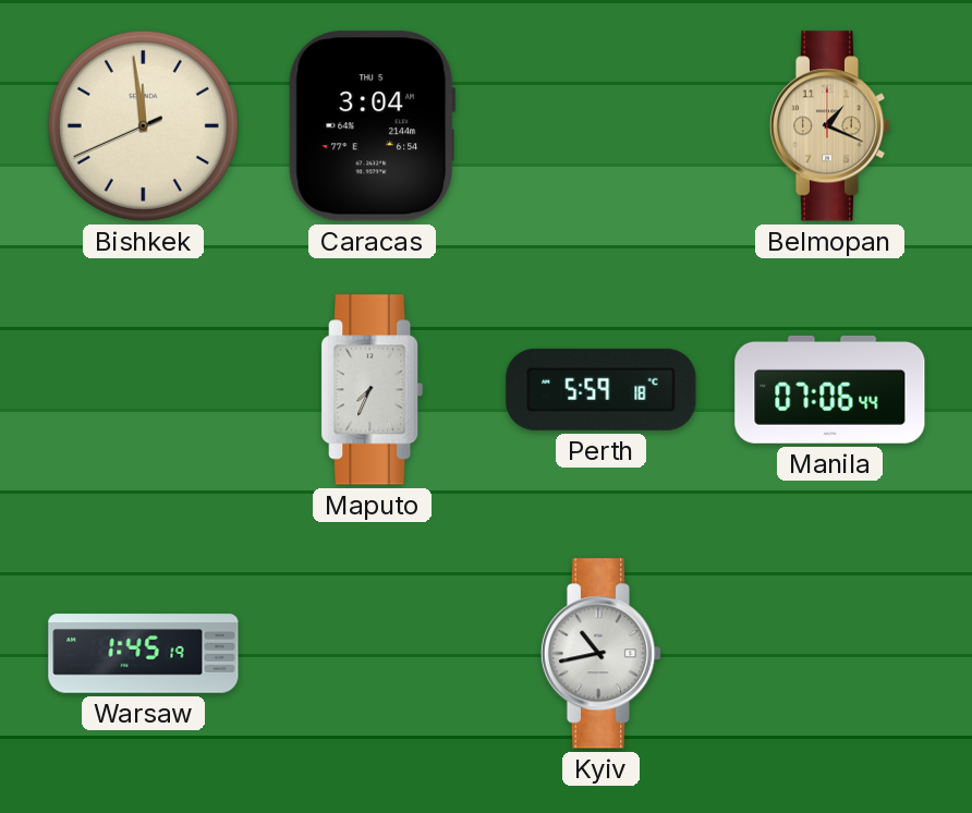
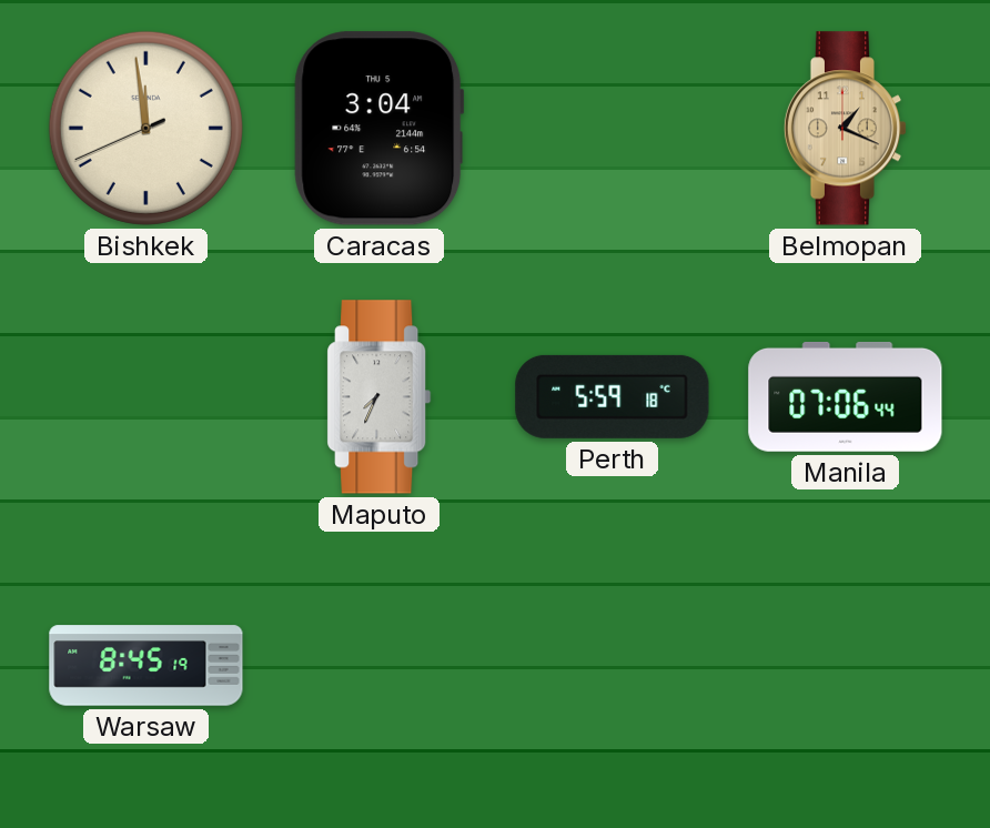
Warsaw: 1:45 -> 8:45 (147, 666)
Kyiv: 10:43 -> none (602, 654)
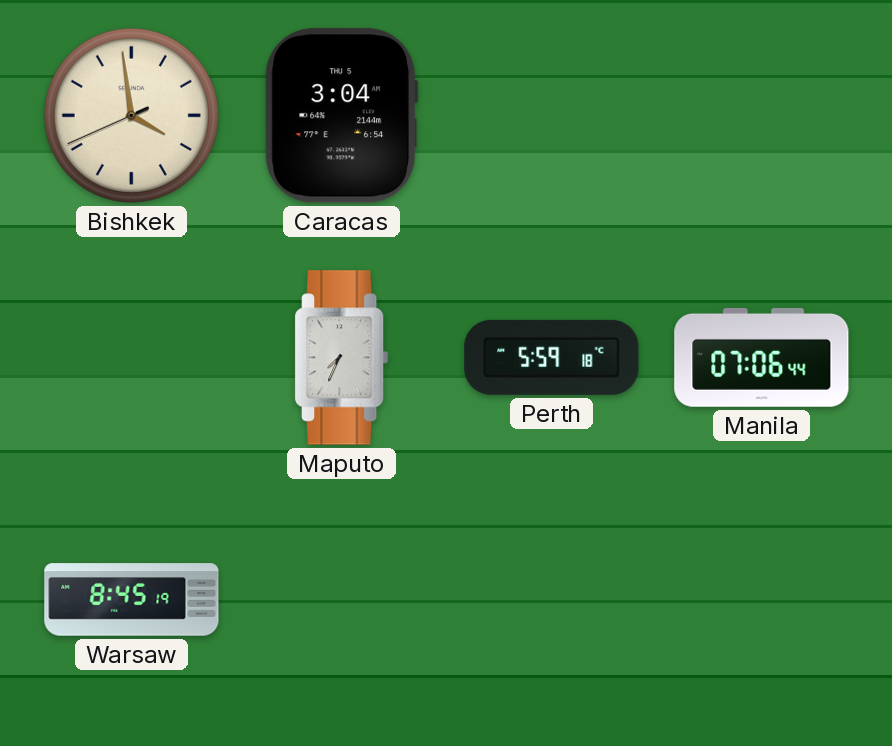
Bishkek: 11:58 -> 3:58 (131, 115)
Belmopan: 1:19 -> none (846, 129)
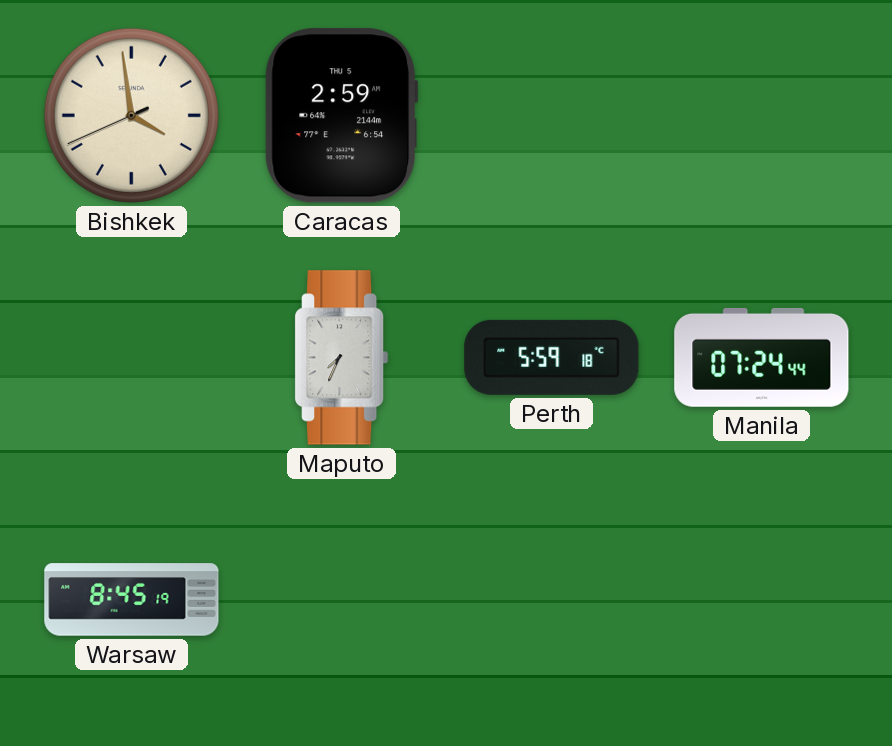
Caracas: 3:04 -> 2:59 (342, 116)
Manila: 07:06 -> 07:24 (762, 357)
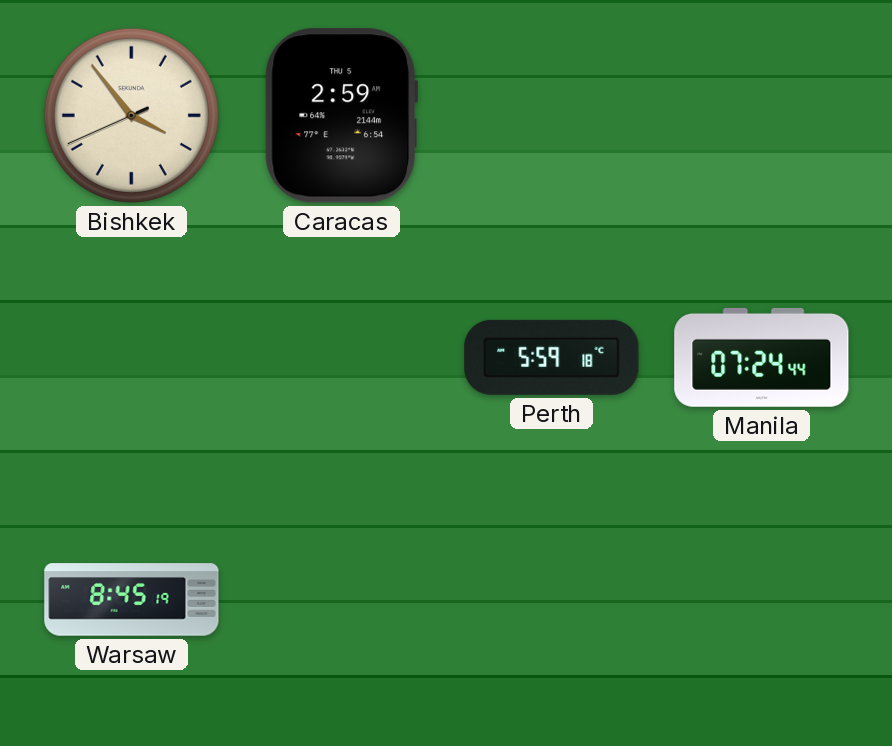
Bishkek: 3:58 -> 3:53 (131, 115)
Maputo: 7:34 -> none (342, 358)
